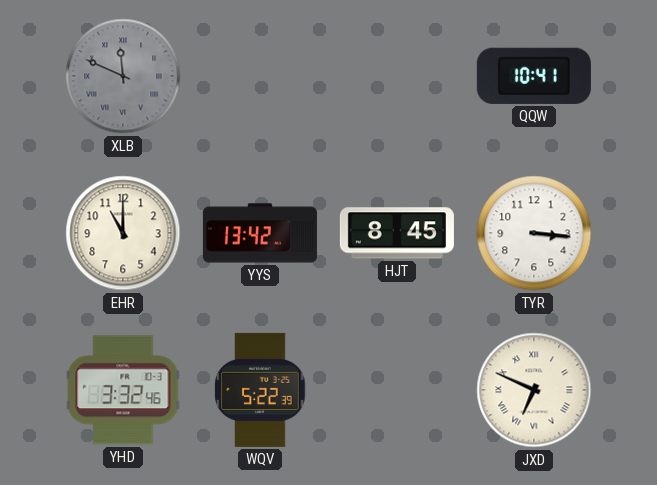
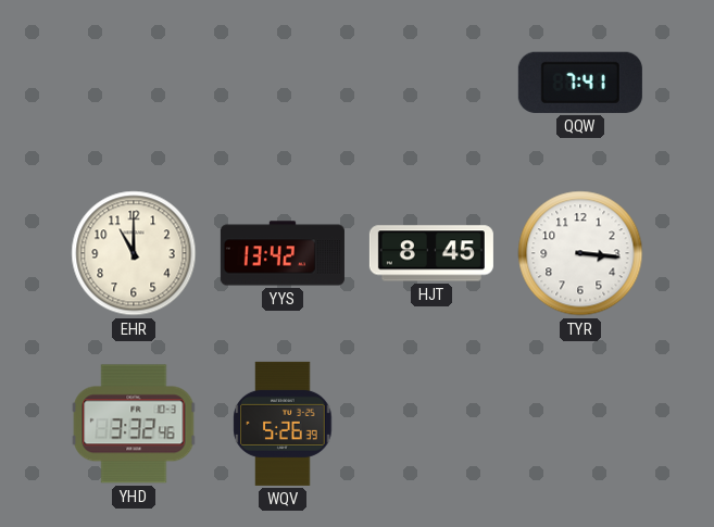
XLB: 11:49 -> none (123, 76)
QQW: 10:41 -> 7:41 (580, 83)
WQV: 5:22 -> 5:26 (283, 424)
JXD: 6:49 -> none (534, 390)
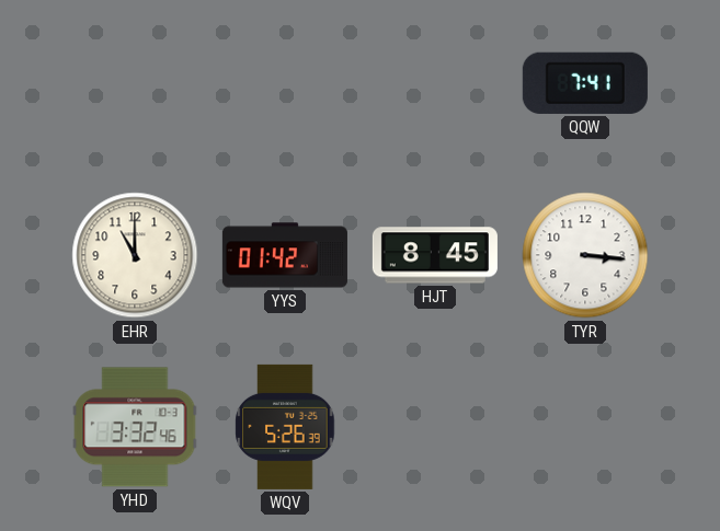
YYS: 13:42 -> 01:42 (285, 255)
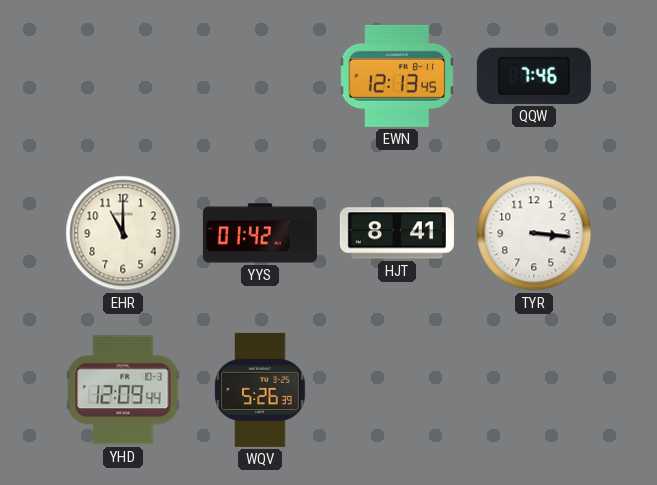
EWN: none -> 12:13 (397, 76)
QQW: 7:41 -> 7:46 (534, 76)
HJT: 8:45 -> 8:41 (397, 233)
YHD: 3:32 -> 12:09 (123, 390)
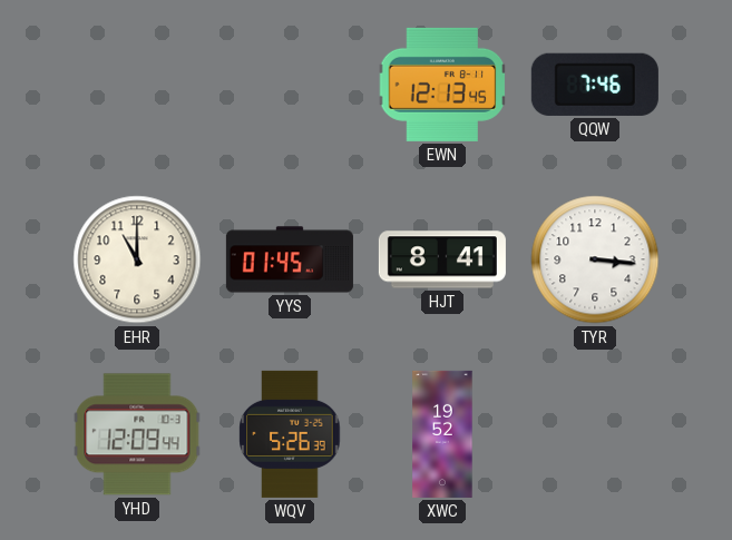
YYS: 01:42 -> 01:45 (290, 259)
XWC: none -> 19:52 (442, 434)
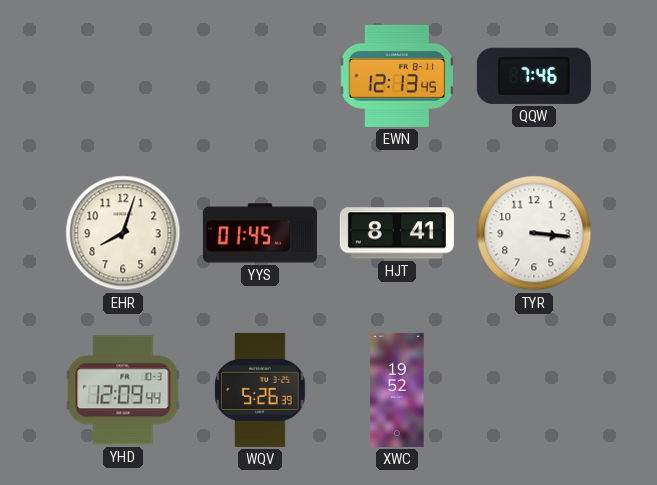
EHR: 11:00 -> 8:03 (123, 233)
